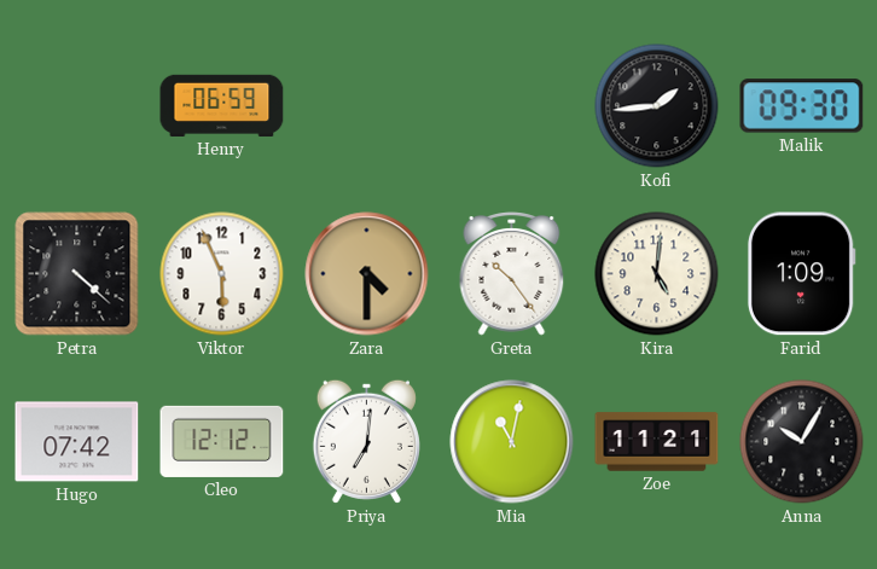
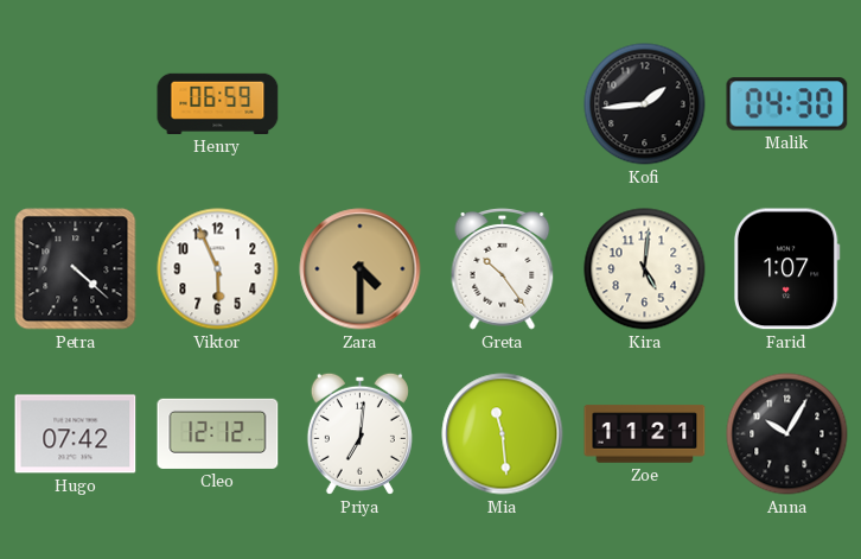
Malik: 09:30 -> 04:30 (787, 104)
Farid: 1:09 -> 1:07 (786, 269)
Mia: 11:02 -> 11:29 (503, 434)
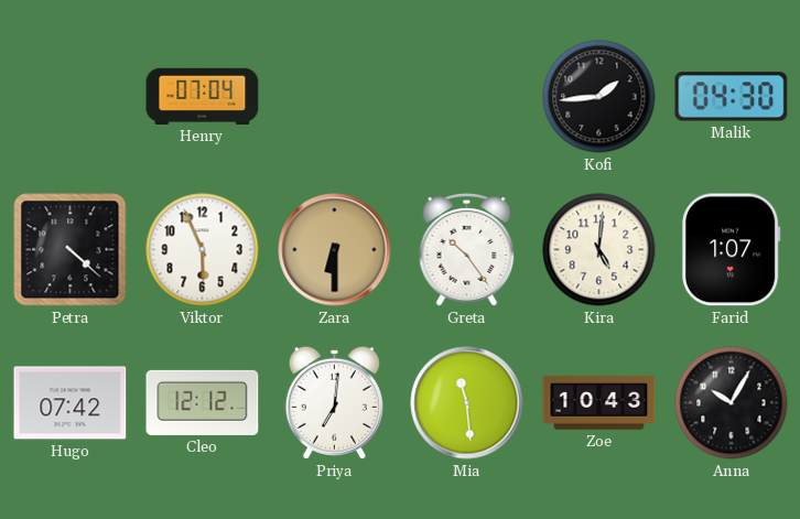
Henry: 06:59 -> 07:04 (203, 96)
Zara: 4:30 -> 6:30 (335, 250)
Zoe: 11:21 -> 10:43 (599, 403)
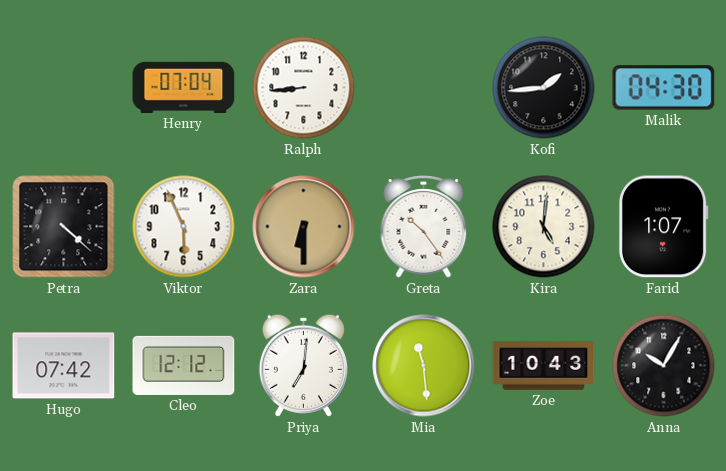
Ralph: none -> 8:44 (304, 88)
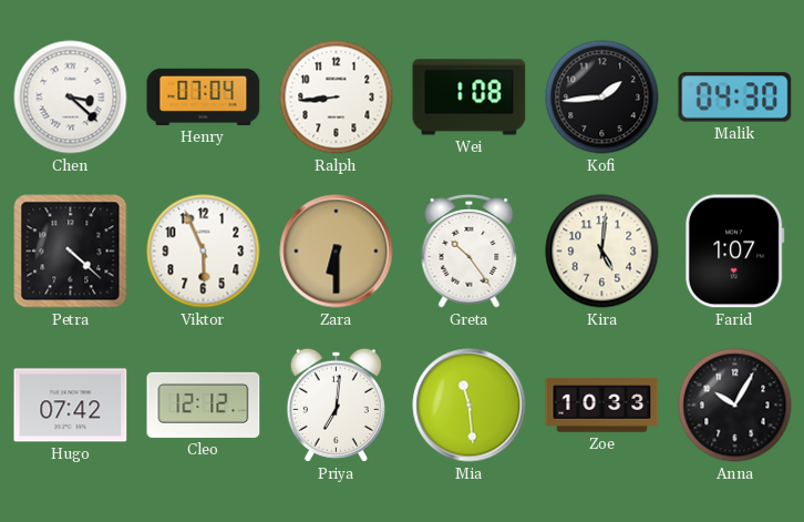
Chen: none -> 3:22 (71, 98)
Wei: none -> 1:08 (470, 98)
Zoe: 10:43 -> 10:33 (602, 406)
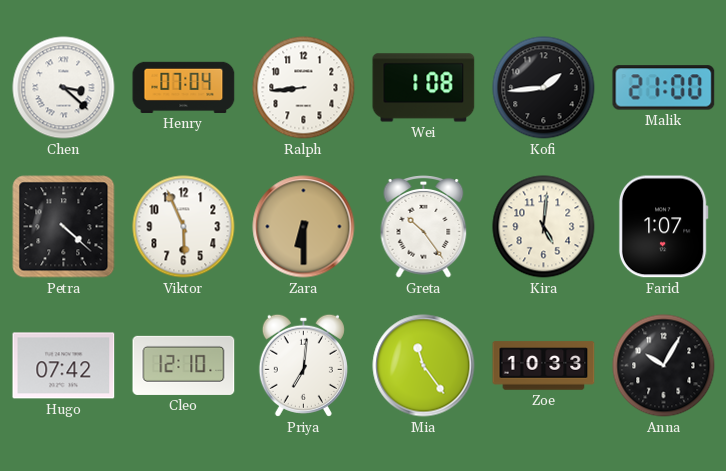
Malik: 04:30 -> 21:00 (664, 88)
Cleo: 12:12 -> 12:10 (184, 365)
Mia: 11:29 -> 11:24 (424, 366)
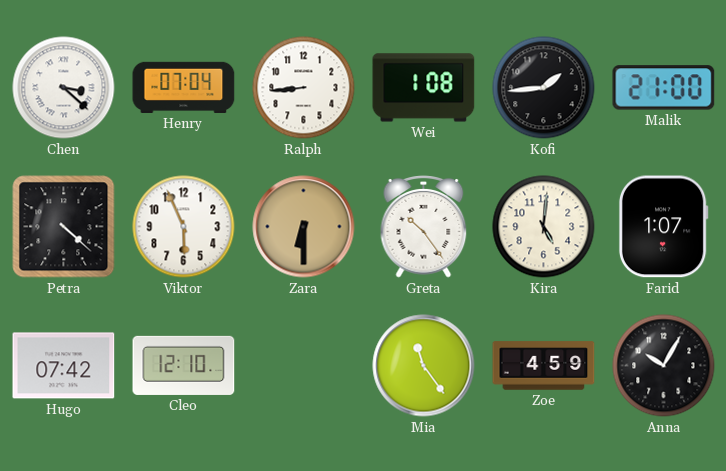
Priya: 7:01 -> none (303, 365)
Zoe: 10:33 -> 4:59 (544, 366)
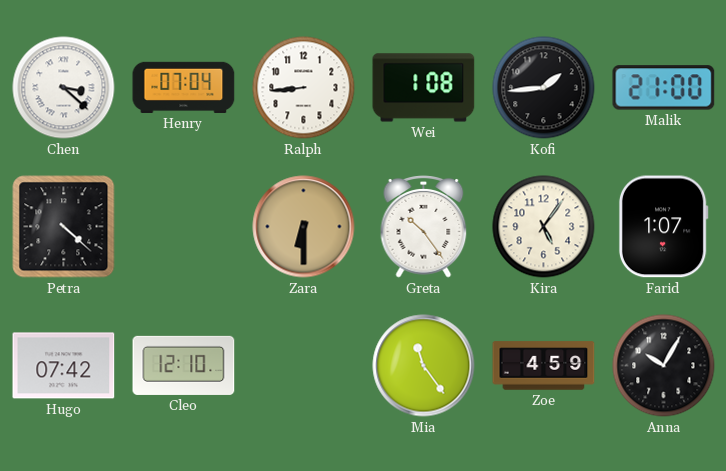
Viktor: 5:56 -> none (184, 227)
Kira: 5:01 -> 5:06 (544, 227)
